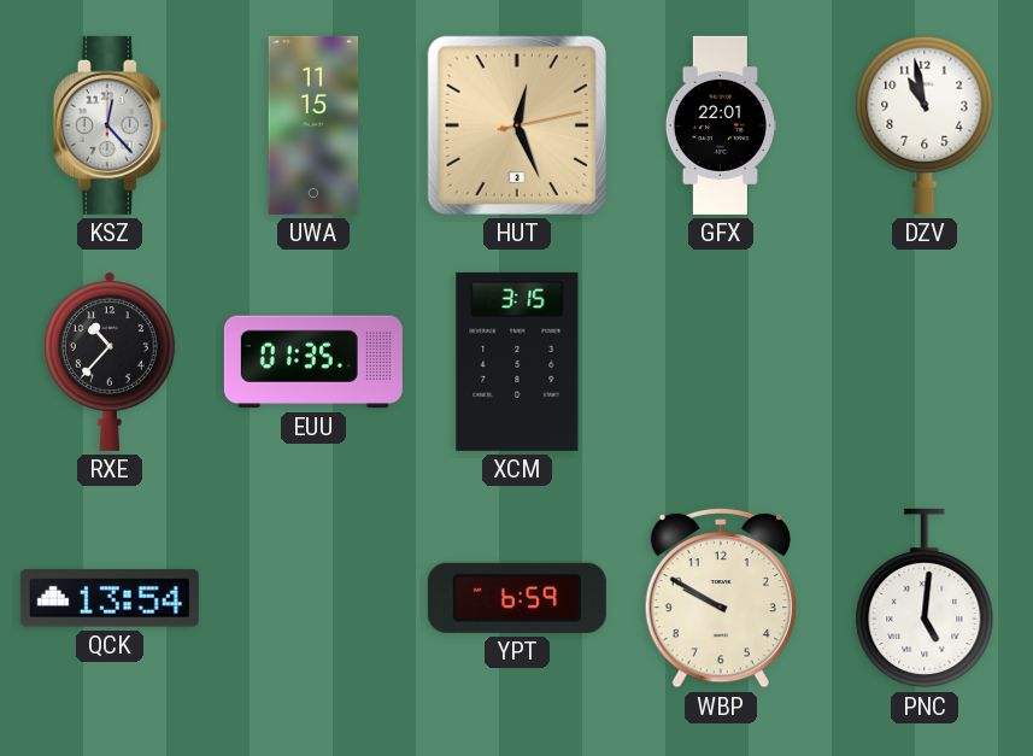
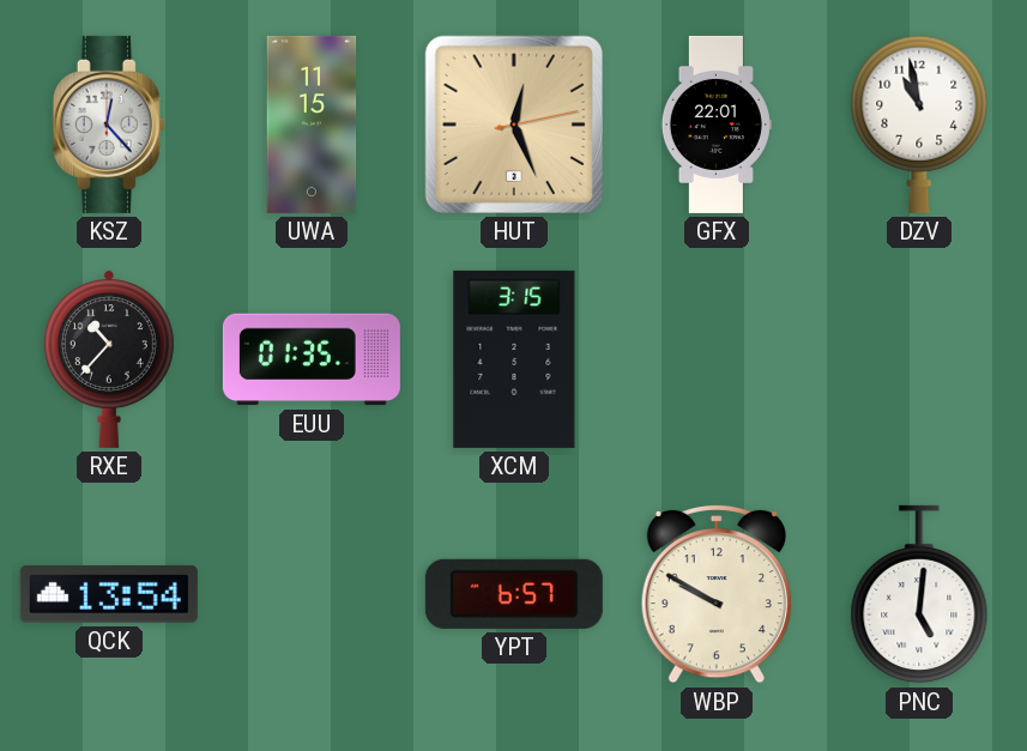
YPT: 6:59 -> 6:57 (514, 594)
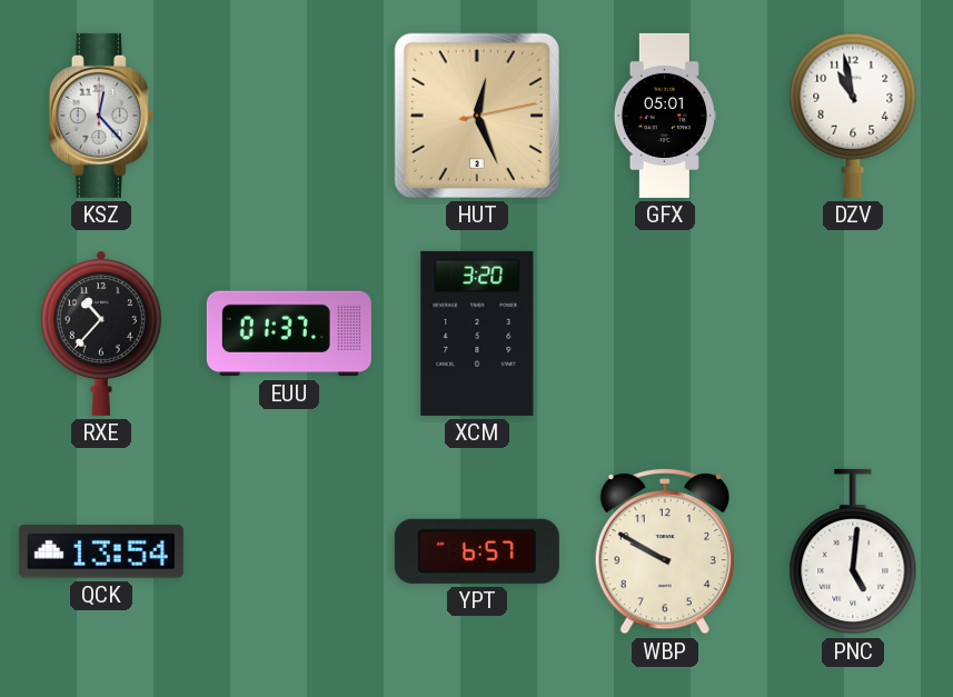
UWA: 11:15 -> none (312, 125)
GFX: 22:01 -> 05:01 (665, 116)
EUU: 01:35 -> 01:37 (289, 333)
XCM: 3:15 -> 3:20 (477, 333)
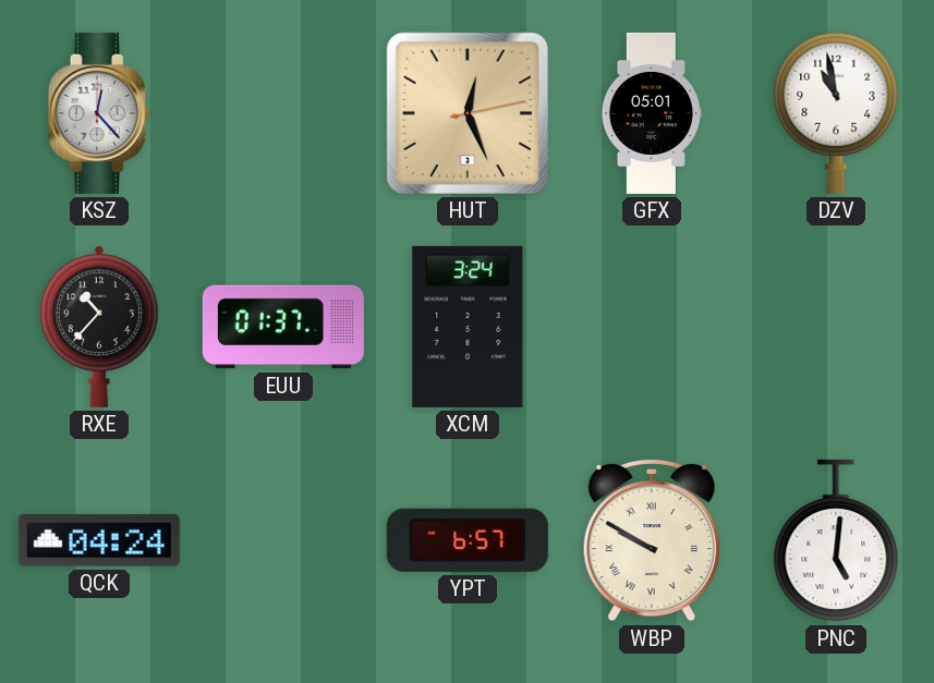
XCM: 3:20 -> 3:24 (468, 327)
QCK: 13:54 -> 04:24 (99, 540)
WBP numerals: Arabic -> Roman (652, 540)
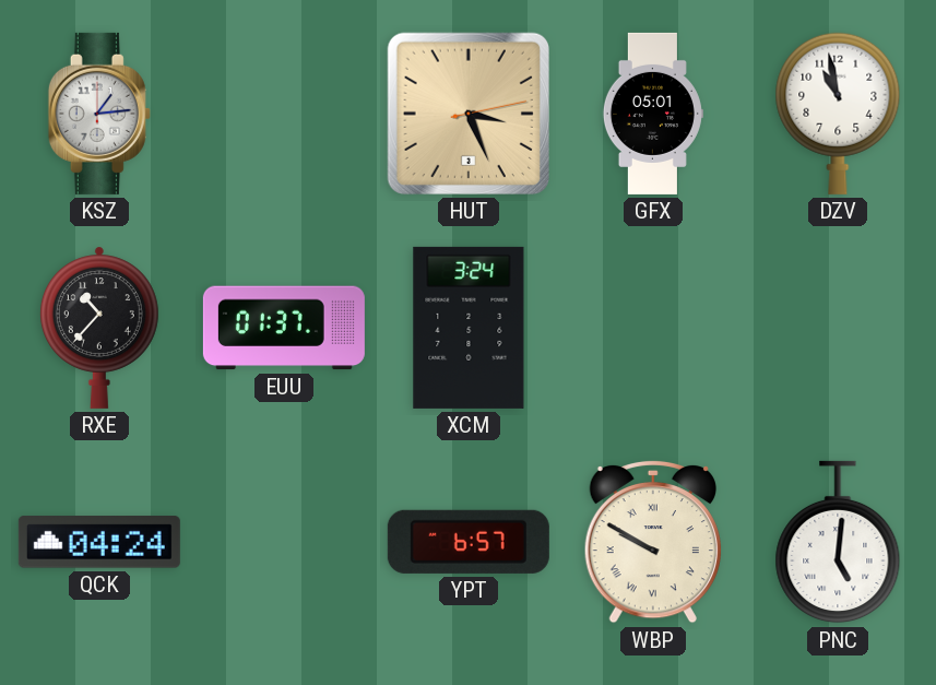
KSZ: 12:23 -> 1:14 (99, 114)
HUT: 12:26 -> 3:26 (469, 114)
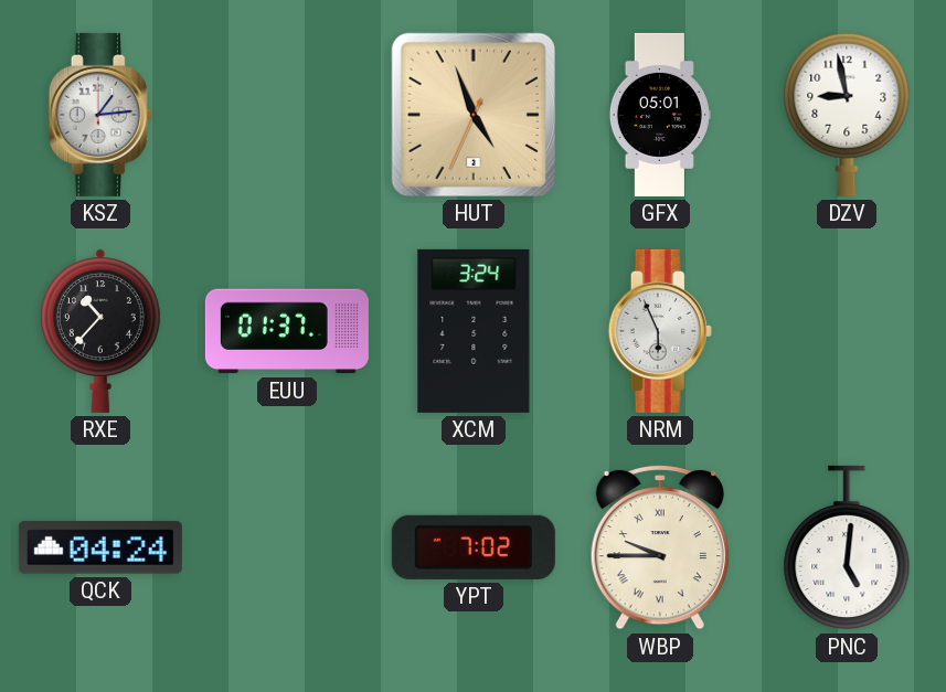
HUT: 3:26 -> 4:56 (474, 115)
DZV: 10:58 -> 8:58 (847, 115)
NRM: none -> 5:56 (660, 331)
YPT: 6:57 -> 7:02 (474, 547)
WBP: 9:50 -> 9:45 (660, 547)
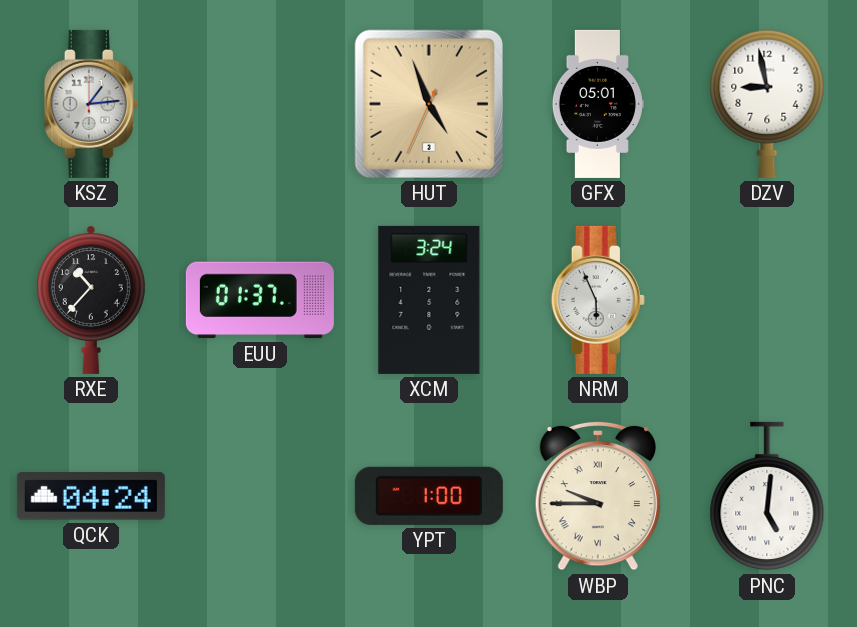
YPT: 7:02 -> 1:00 (429, 496)
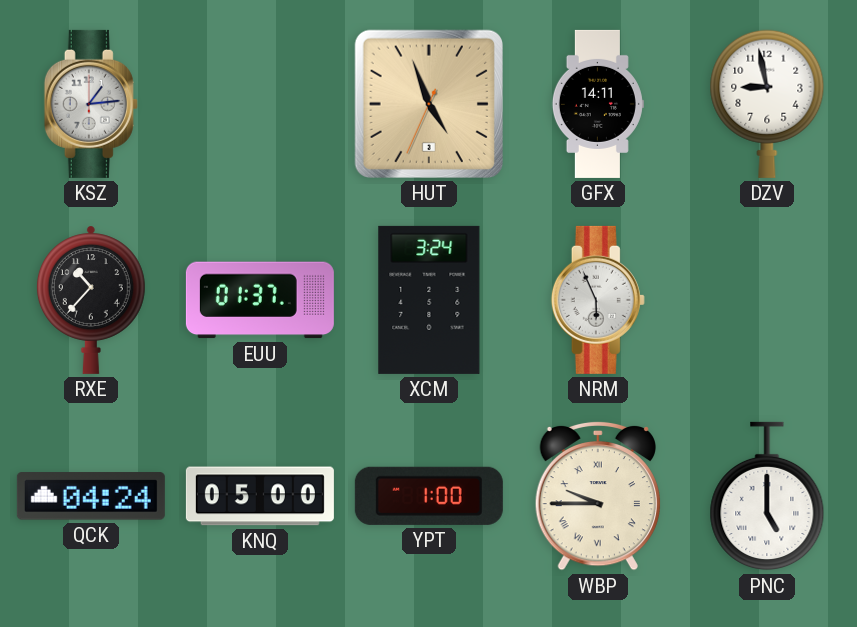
GFX: 05:01 -> 14:11 (598, 104)
KNQ: none -> 05:00 (260, 496)
PNC: 5:01 -> 5:00 (767, 496)
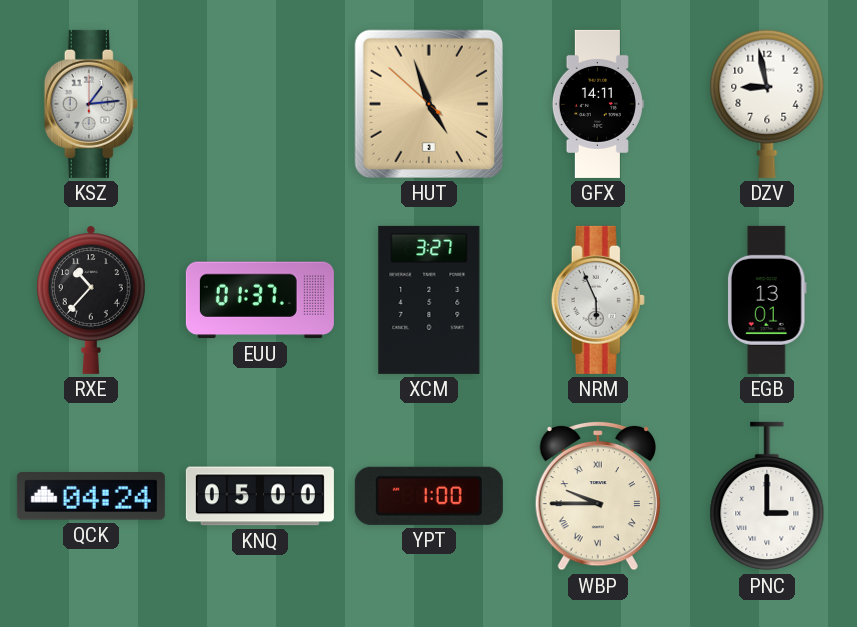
HUT: 4:56:34 -> 4:56:52 (429, 104)
XCM: 3:24 -> 3:27 (429, 300)
EGB: none -> 13:01 (767, 300)
PNC: 5:00 -> 3:00 (767, 496)
